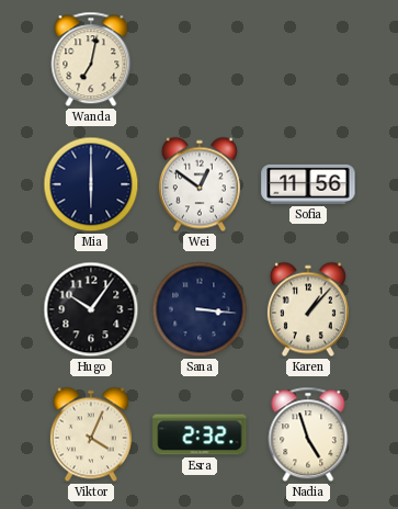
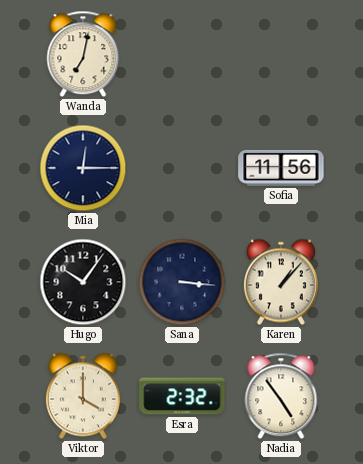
Mia: 6:00 -> 12:15 (83, 168)
Wei: 12:51 -> none (200, 184)
Viktor: 4:04 -> 4:00 (83, 396)
Nadia: 4:57 -> 4:54 (281, 396)
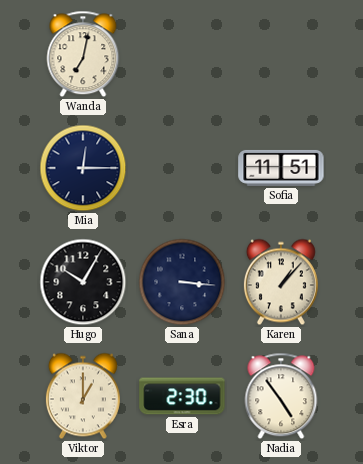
Sofia: 11:56 -> 11:51 (281, 168)
Hugo: 10:06 -> 10:05 (83, 282)
Viktor: 4:00 -> 1:00 (83, 396)
Esra: 2:32 -> 2:30 (182, 396)
